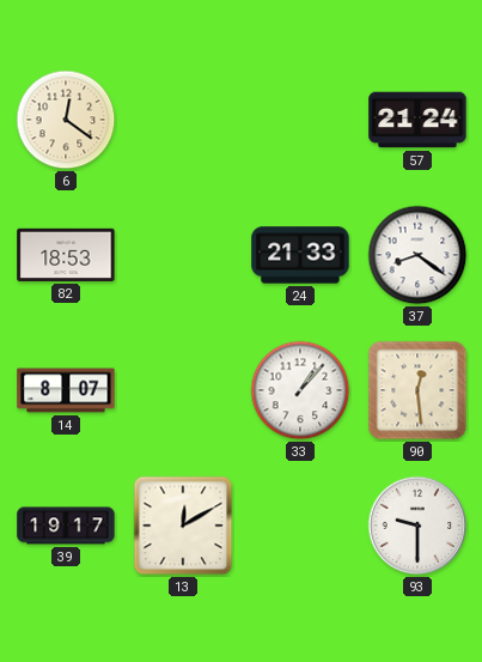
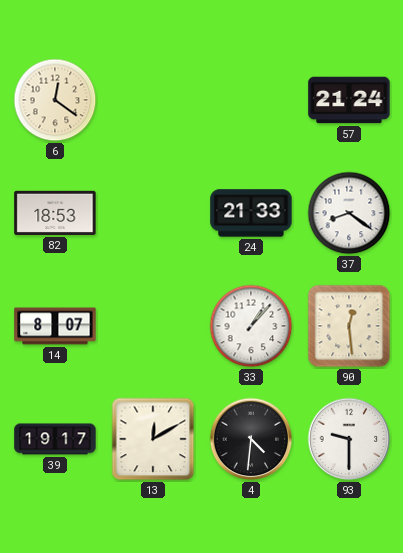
4: none -> 4:31 (251, 439)
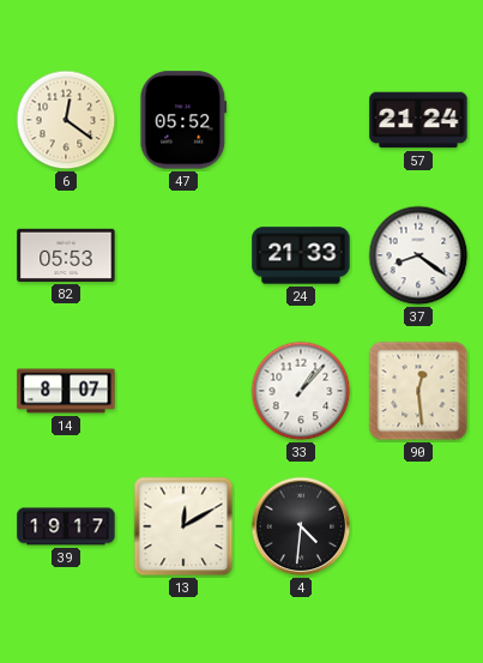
47: none -> 05:52 (183, 120)
82: 18:53 -> 05:53 (66, 255)
93: 9:30 -> none (349, 439)
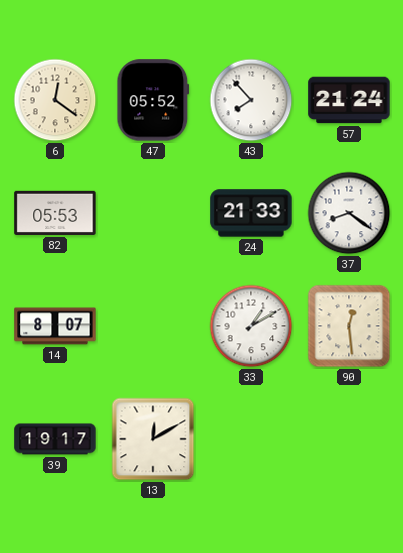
43: none -> 7:53 (251, 100)
33: 1:07 -> 1:10 (251, 326)
4: 4:31 -> none (301, 526)
